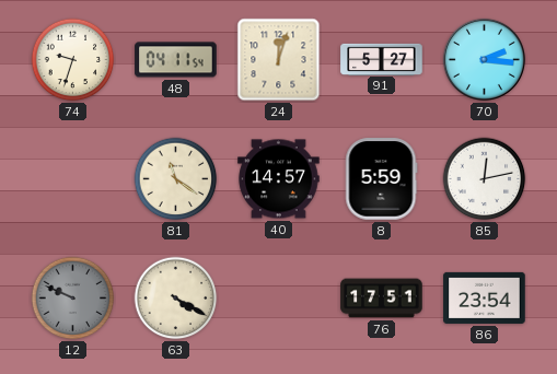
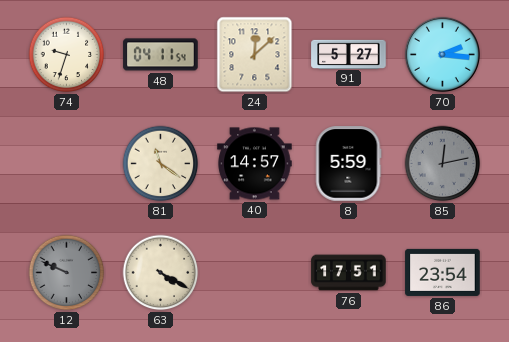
24: 12:03 -> 12:08 (255, 55)
85 dial: white -> grey (443, 164)
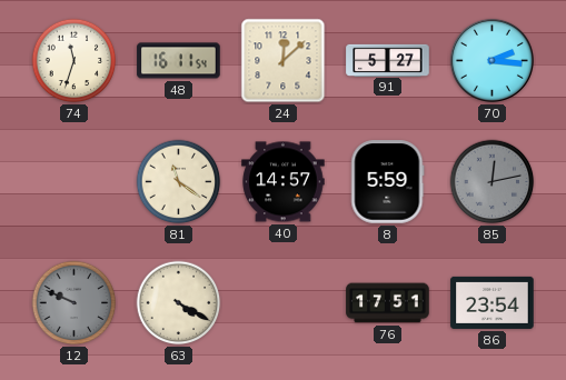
74: 9:33 -> 11:33 (75, 61)
48: 04:11 -> 16:11 (179, 61)
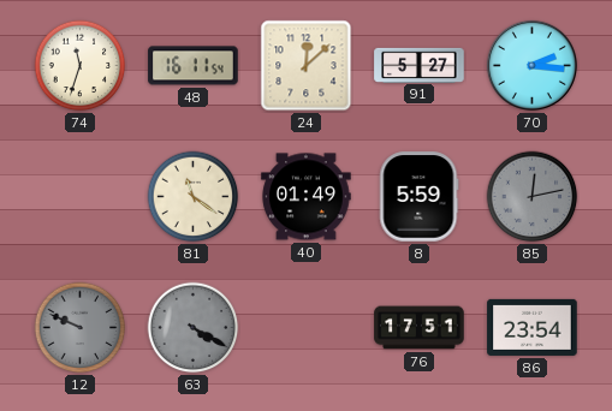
40: 14:57 -> 01:49 (307, 197)
63 dial: cream -> grey (194, 328)
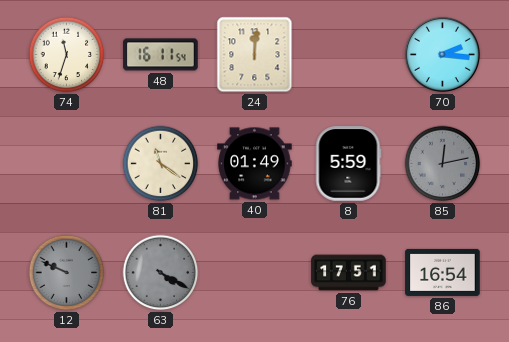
24: 12:08 -> 12:01 (255, 55)
91: 5:27 -> none (420, 65)
86: 23:54 -> 16:54 (443, 272)
